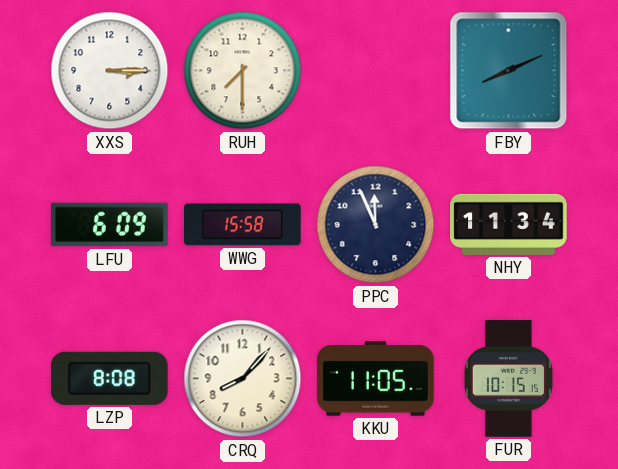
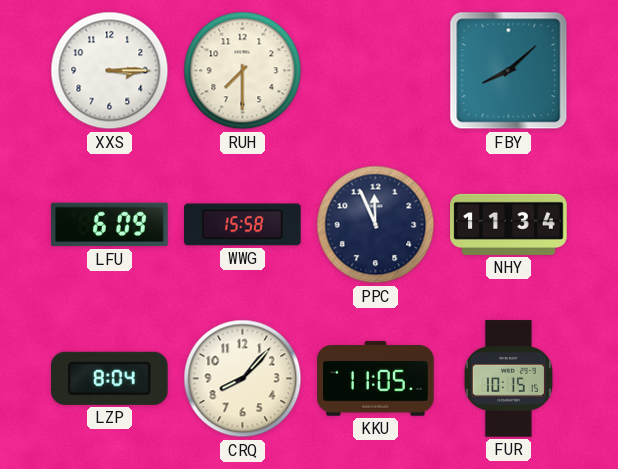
FBY: 8:11 -> 8:08 (509, 71)
LZP: 8:08 -> 8:04 (110, 378)
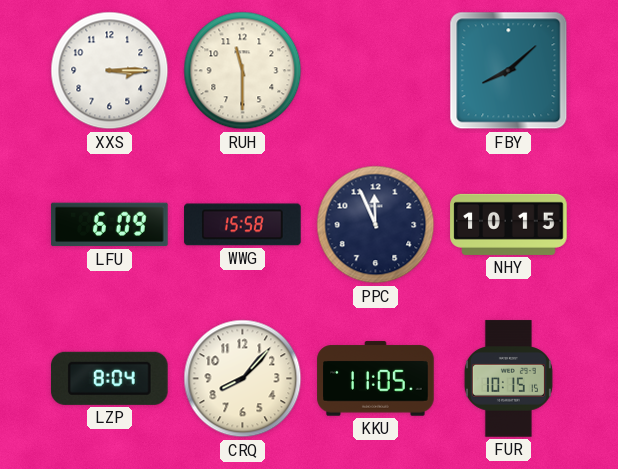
RUH: 7:30 -> 11:30 (243, 71)
NHY: 11:34 -> 10:15 (509, 224)
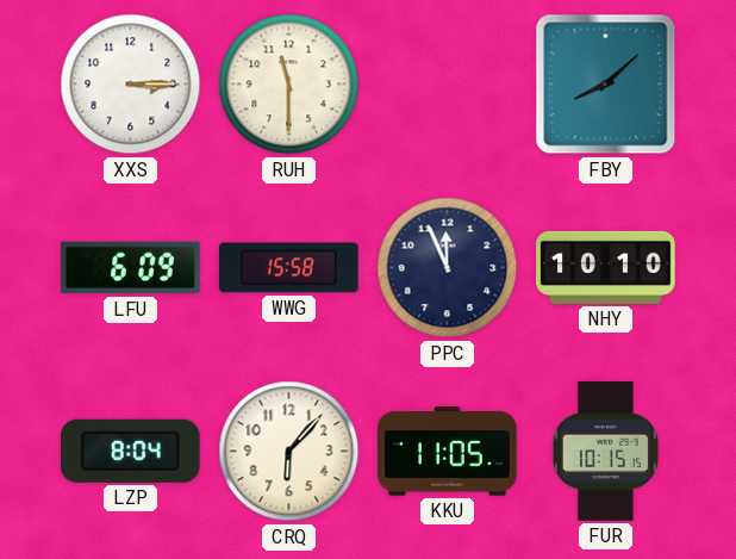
NHY: 10:15 -> 10:10 (606, 267)
CRQ: 8:07 -> 6:07 (289, 452)
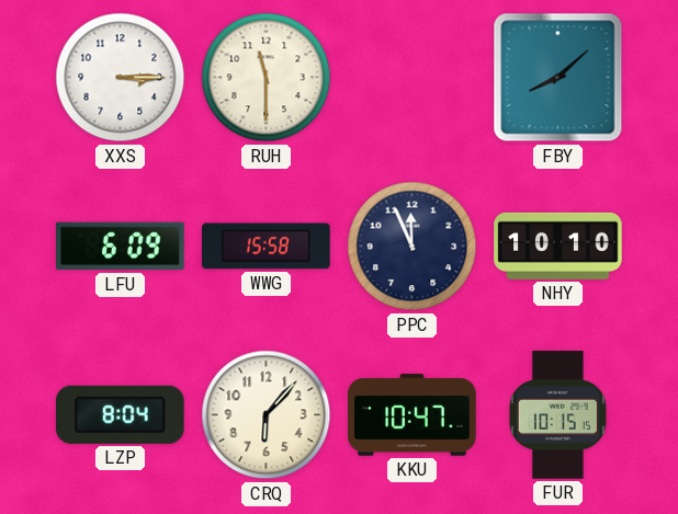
KKU: 11:05 -> 10:47 (413, 415)
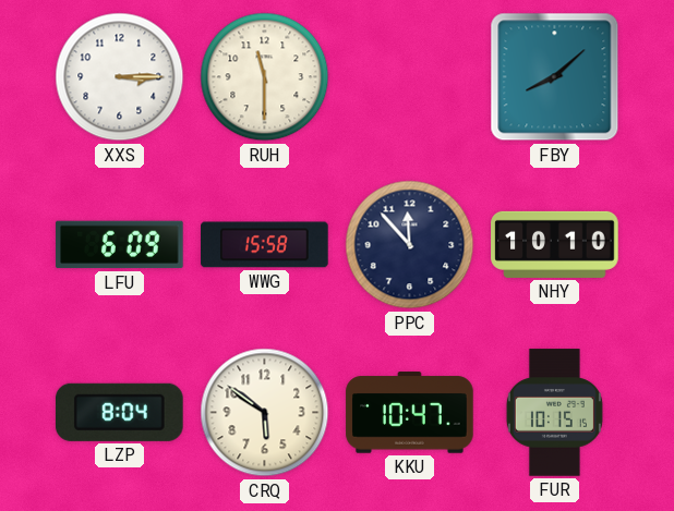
PPC: 11:56 -> 11:53 (410, 245)
CRQ: 6:07 -> 5:51 (265, 413)
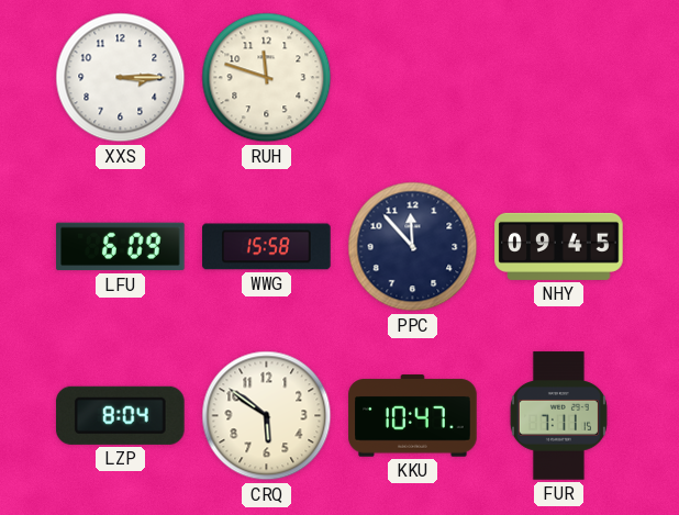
RUH: 11:30 -> 11:48 (267, 78)
FBY: 8:08 -> none (555, 77)
NHY: 10:10 -> 09:45 (559, 246)
FUR: 10:15 -> 7:11 (558, 416)
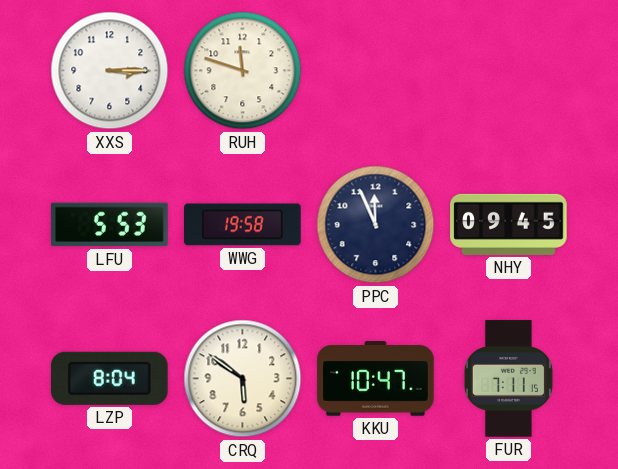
LFU: 6:09 -> 5:53 (110, 225)
WWG: 15:58 -> 19:58 (243, 225)
PPC: 11:53 -> 11:56 (376, 225)
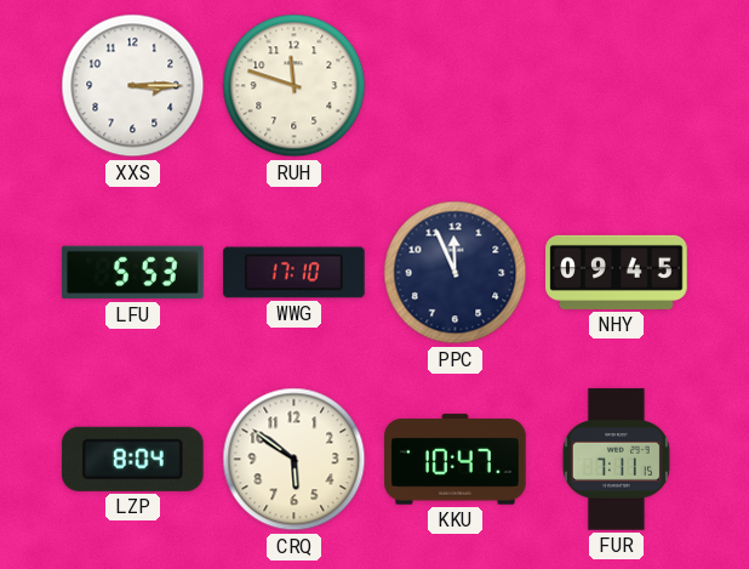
WWG: 19:58 -> 17:10 (295, 273)
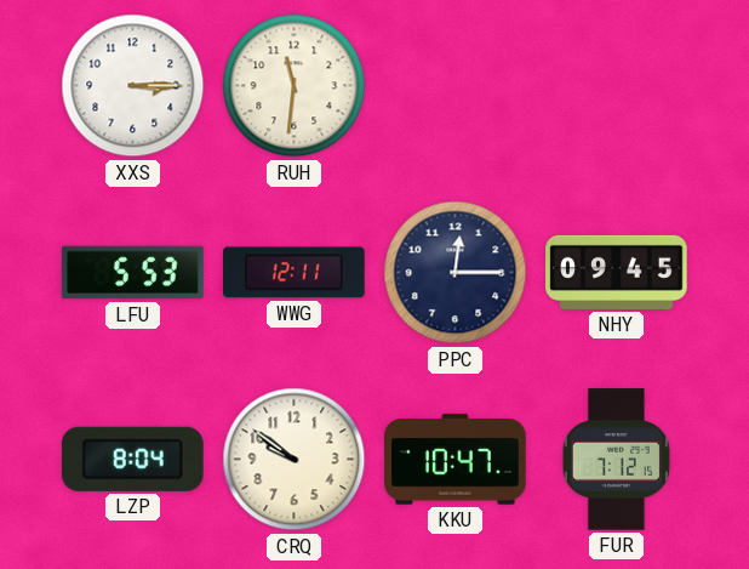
RUH: 11:48 -> 11:31 (295, 86)
WWG: 17:10 -> 12:11 (295, 273)
PPC: 11:56 -> 12:15 (456, 273)
CRQ: 5:51 -> 9:51 (295, 460)
FUR: 7:11 -> 7:12 (616, 460)
